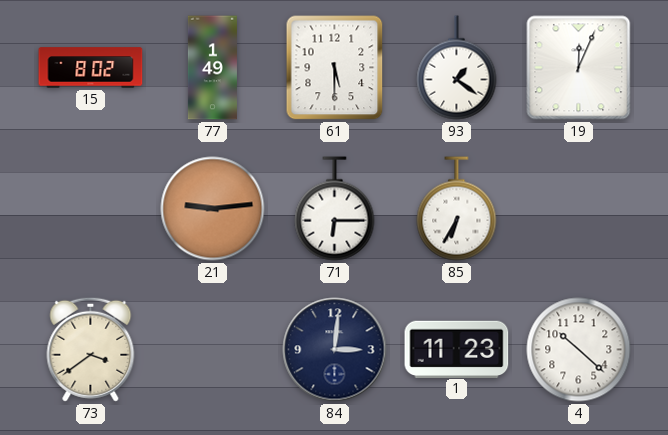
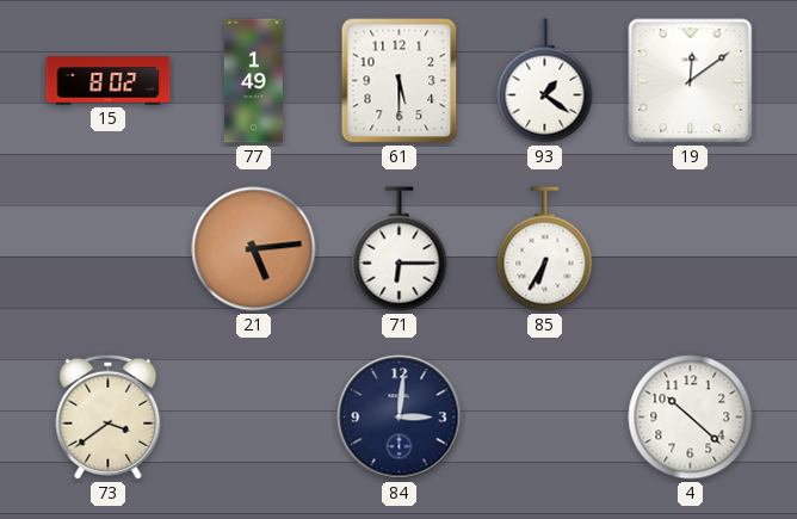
19: 12:04 -> 12:09 (691, 81)
21: 9:14 -> 5:14 (254, 249)
1: 11:23 -> none (457, 349)
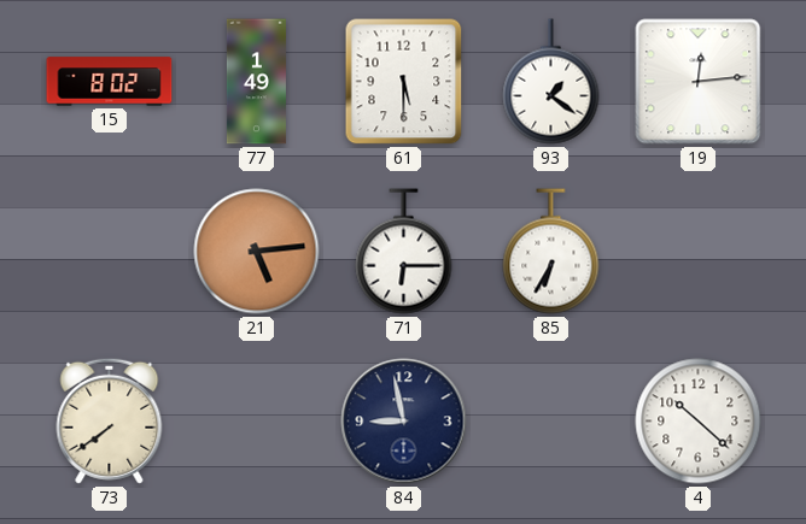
19: 12:09 -> 12:14 (699, 82)
73: 3:39 -> 7:39 (110, 420)
84: 3:01 -> 8:58 (404, 422)
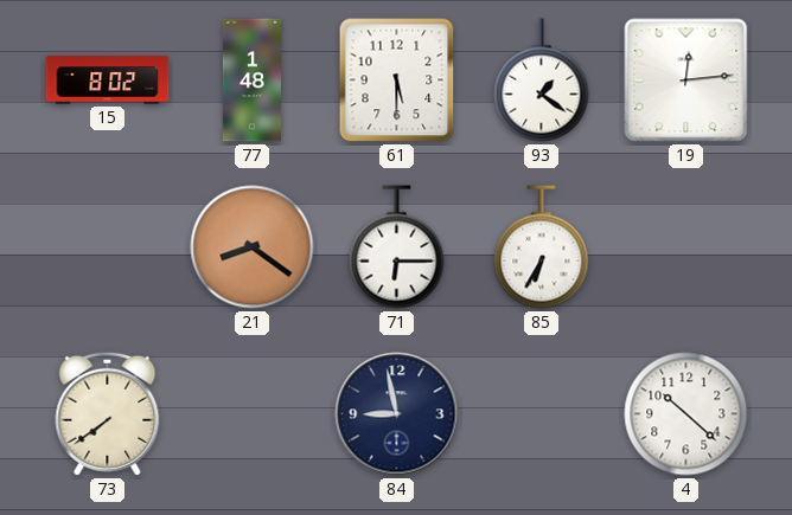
77: 1:49 -> 1:48 (251, 81)
21: 5:14 -> 8:21 (253, 247)
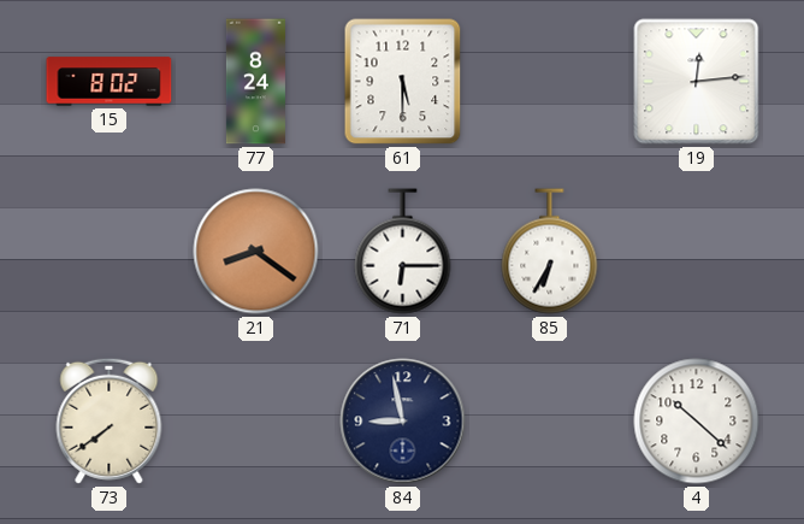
77: 1:48 -> 8:24 (255, 82)
93: 1:21 -> none (542, 81)
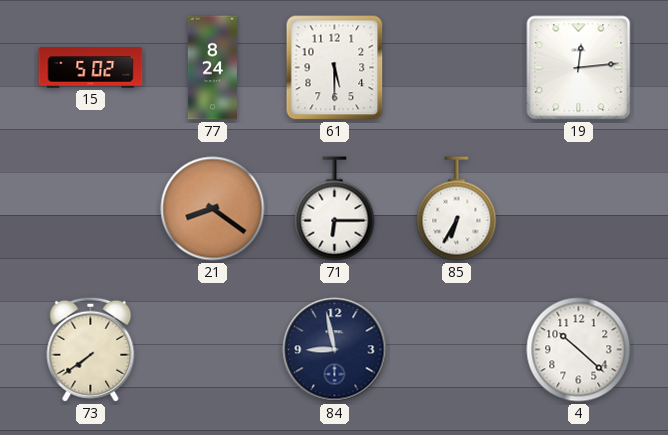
15: 8:02 -> 5:02 (91, 68)
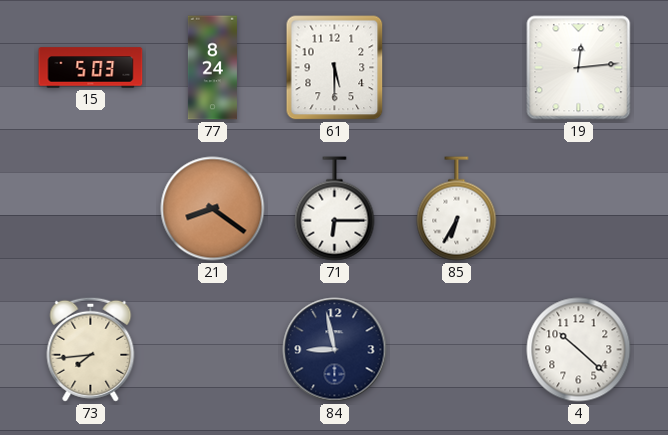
15: 5:02 -> 5:03 (91, 68)
73: 7:39 -> 7:44 (91, 349)
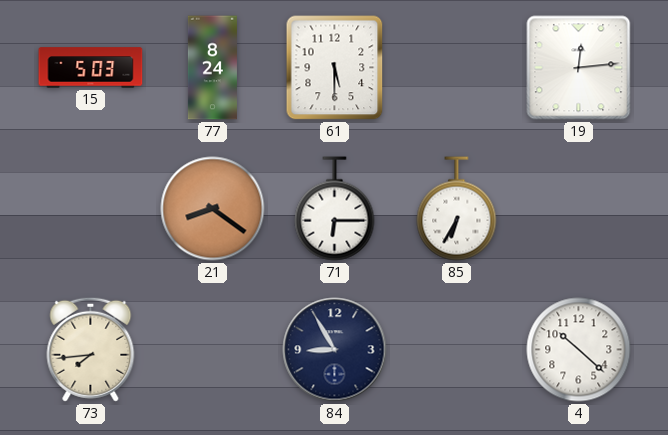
84: 8:58 -> 8:55 (335, 350)
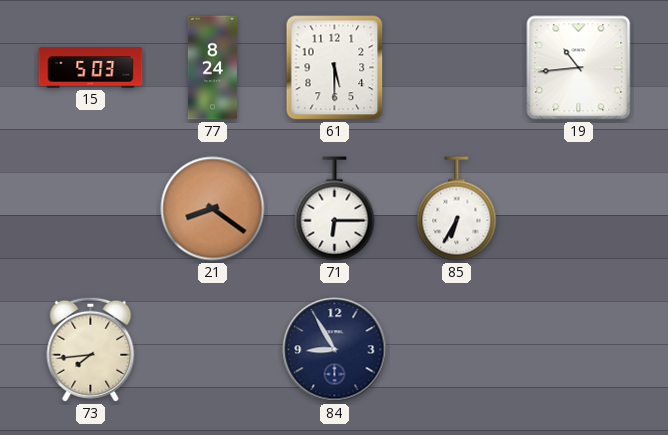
19: 12:14 -> 10:44 (579, 68)
4: 10:22 -> none (579, 350)
